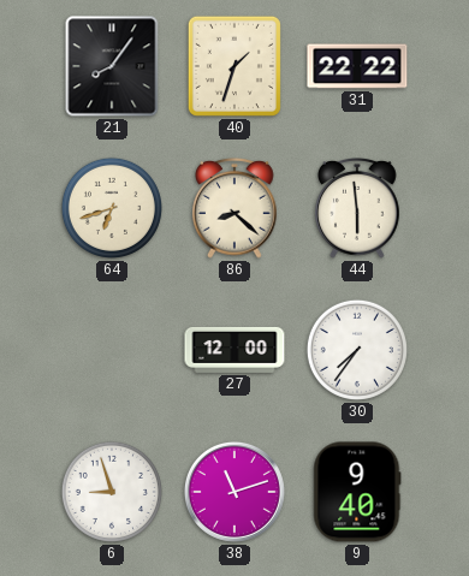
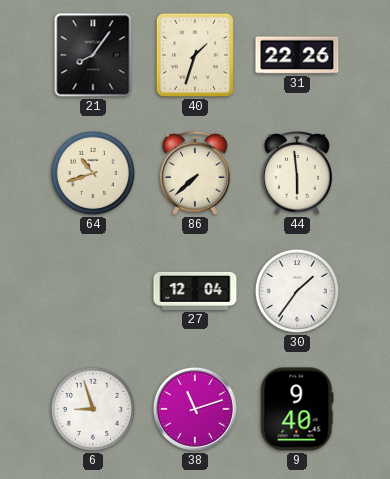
31: 22:22 -> 22:26 (297, 55)
64: 6:42 -> 10:42 (93, 173)
86: 8:22 -> 7:38 (195, 173)
27: 12:00 -> 12:04 (195, 291)
30: 7:36 -> 1:36 (297, 291)
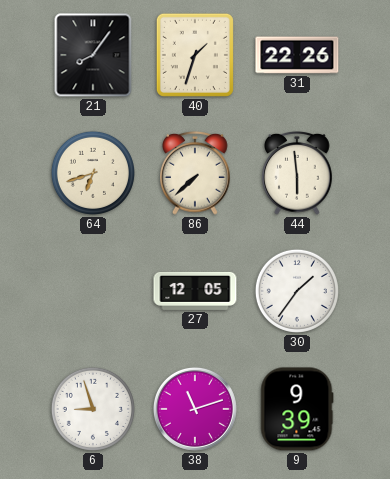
64: 10:42 -> 6:42 (93, 173)
27: 12:04 -> 12:05 (195, 291)
9: 9:40 -> 9:39 (297, 409)
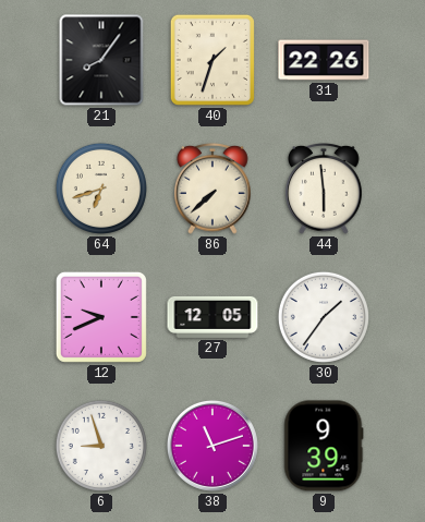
12: none -> 9:41 (101, 317)
